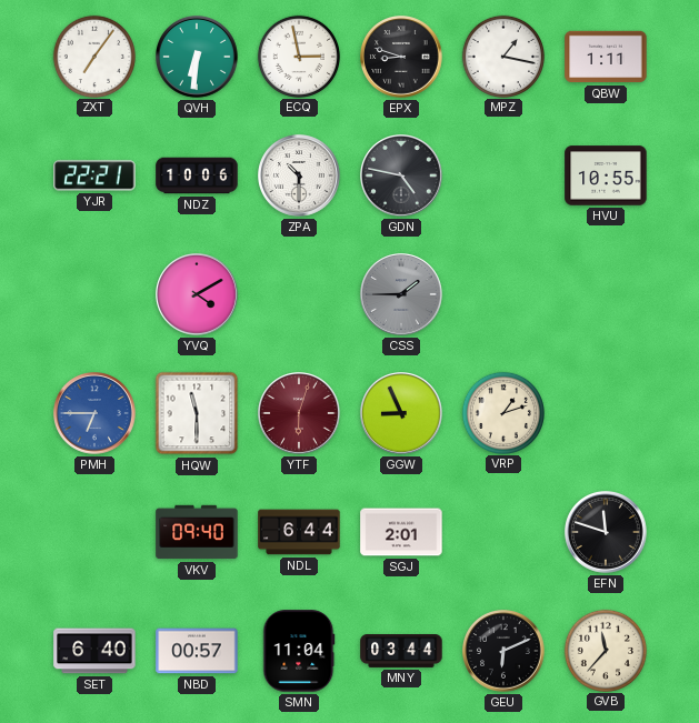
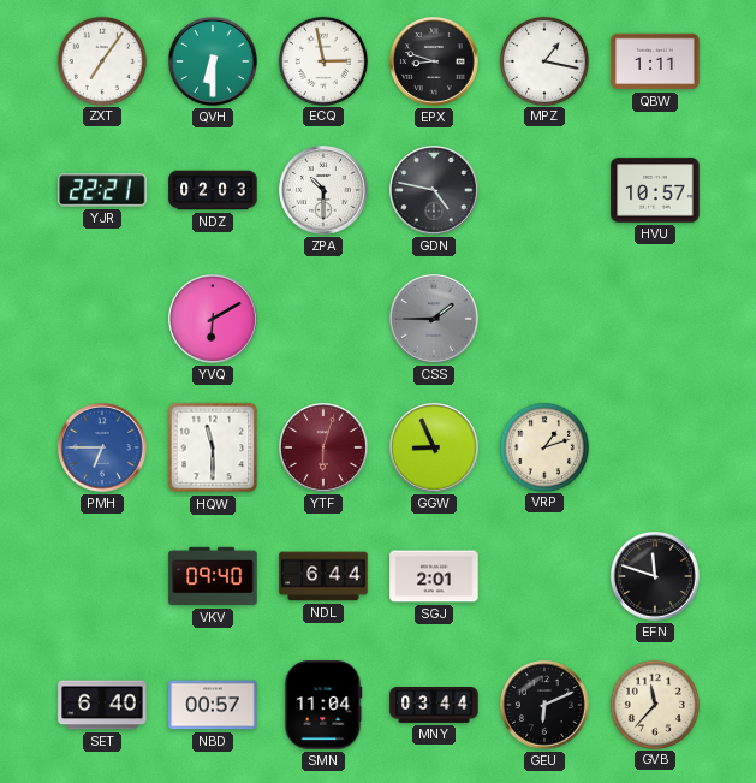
QVH: 6:31 -> 6:30 (213, 61)
NDZ: 10:06 -> 02:03 (213, 190)
HVU: 10:55 -> 10:57 (655, 190)
YVQ: 4:10 -> 6:10 (213, 319)
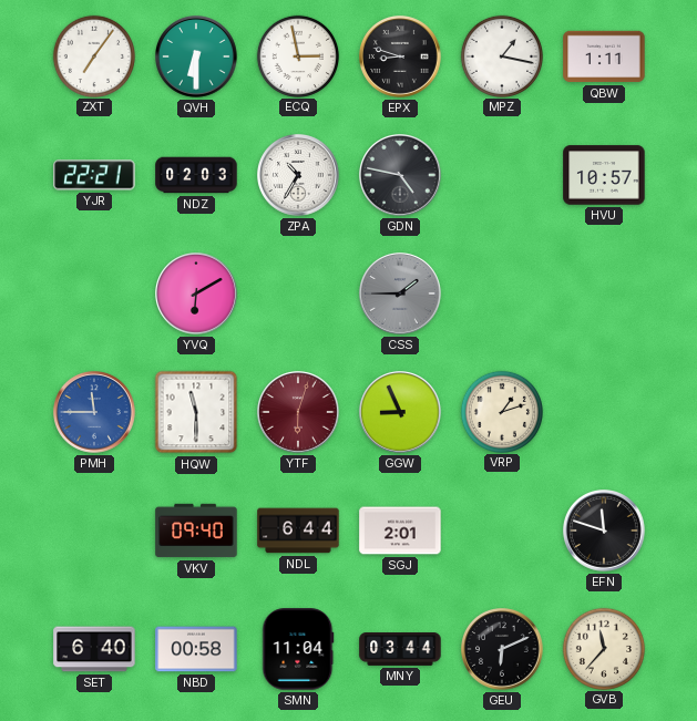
ZPA: 10:30 -> 10:35 (298, 175)
PMH: 6:45 -> 11:45 (94, 412)
NBD: 00:57 -> 00:58 (196, 649)
